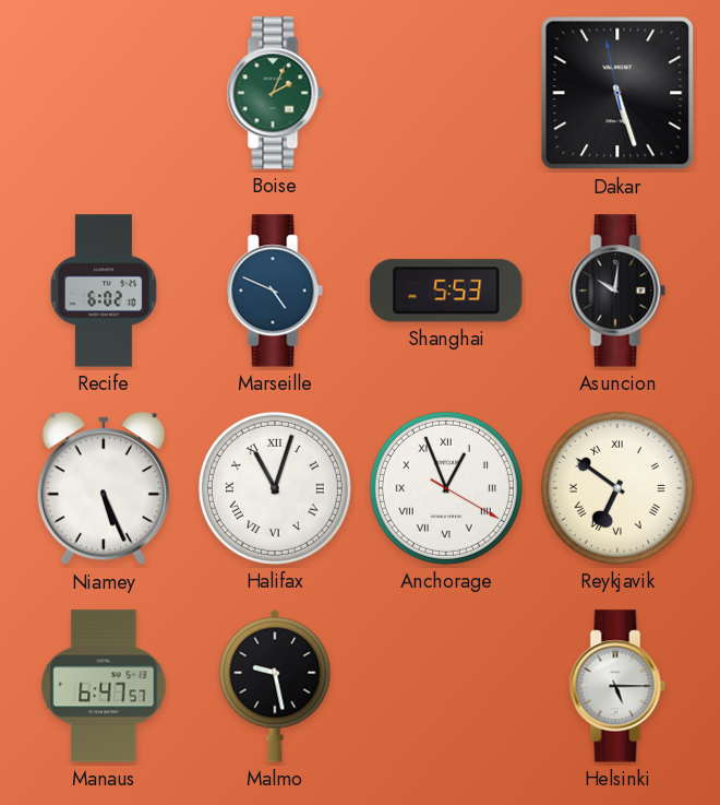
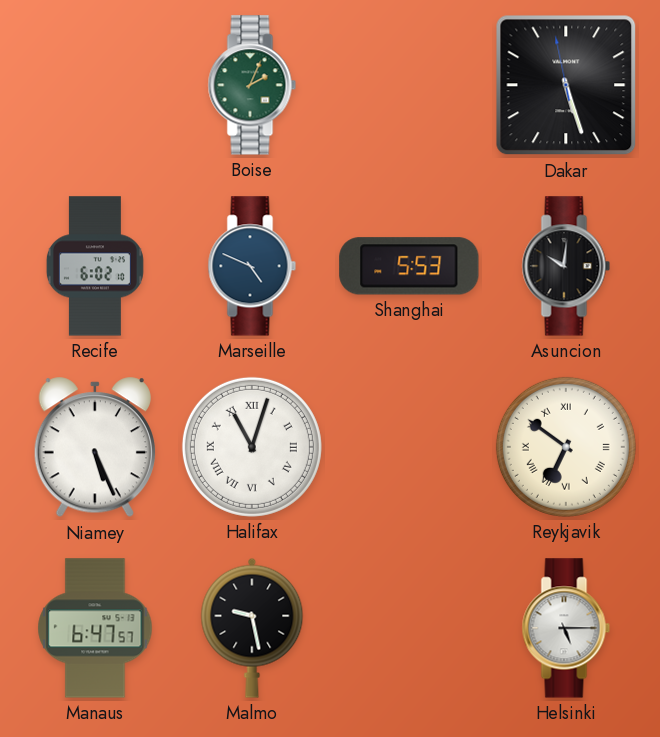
Anchorage: 12:56 -> none (446, 488)
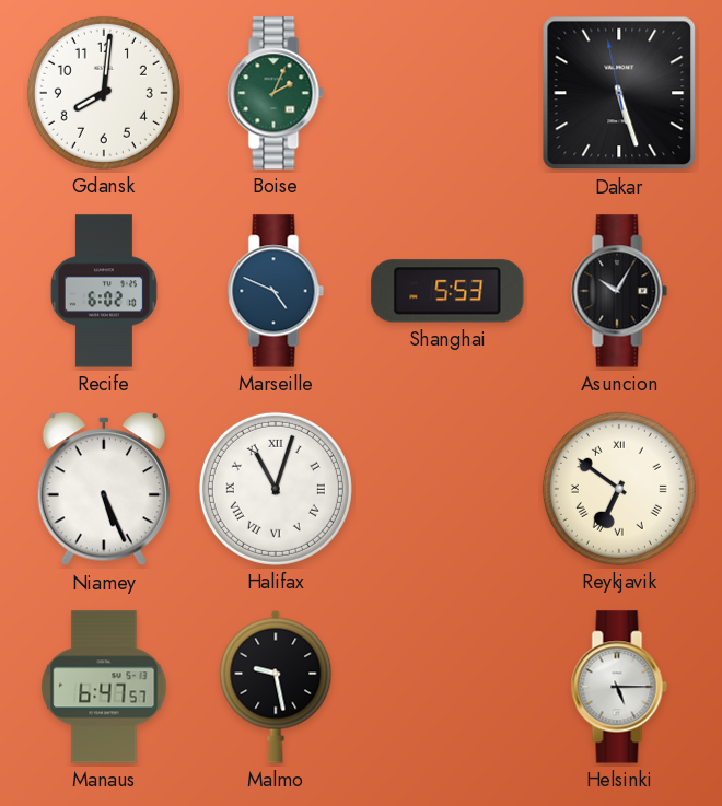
Gdansk: none -> 8:01 (104, 93)
Asuncion: 10:01 -> 10:05 (619, 291)
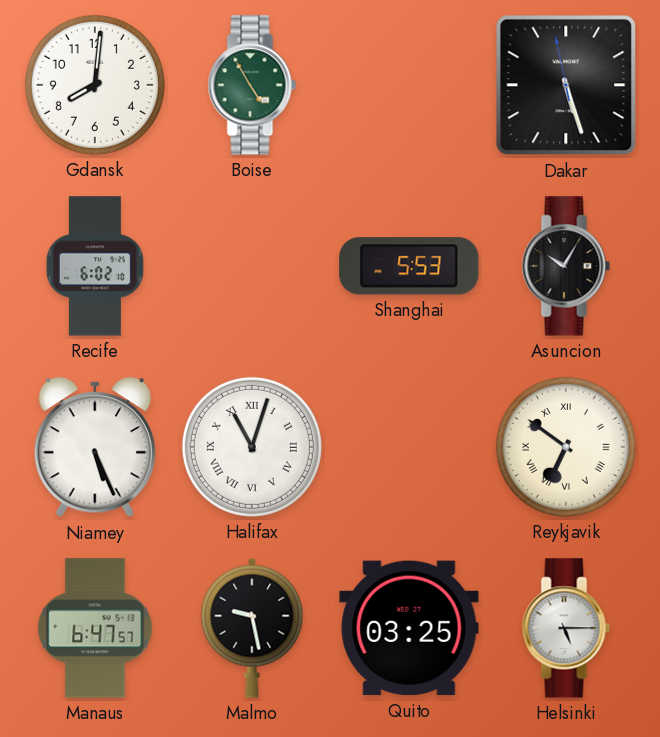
Boise: 2:04 -> 4:55 (252, 85)
Marseille: 4:49 -> none (276, 291)
Quito: none -> 03:25 (409, 628)
